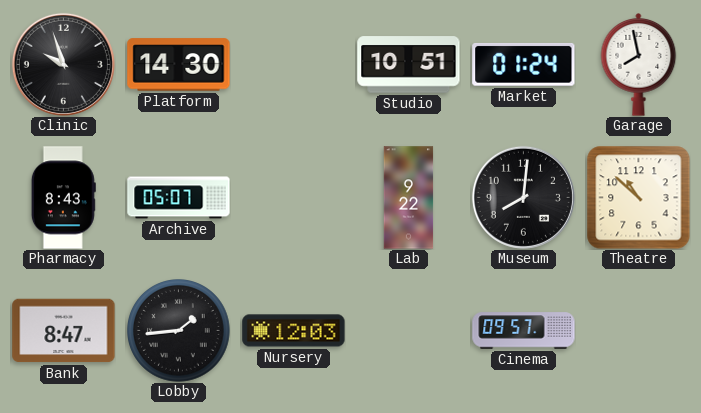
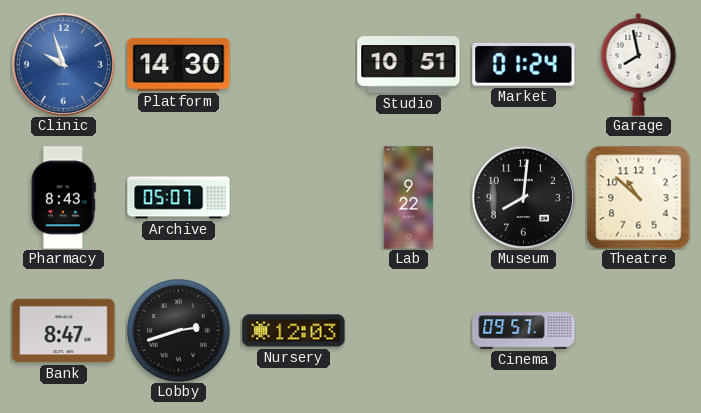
Clinic dial: black -> blue (63, 64)
Lobby: 1:44 -> 2:42 (179, 331)
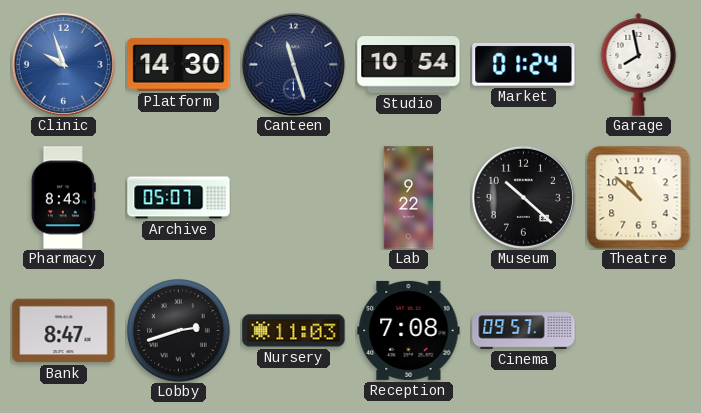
Canteen: none -> 11:27 (293, 64)
Studio: 10:51 -> 10:54 (409, 65)
Museum: 8:01 -> 10:22 (523, 197)
Nursery: 12:03 -> 11:03 (294, 331)
Reception: none -> 7:08 (409, 330)
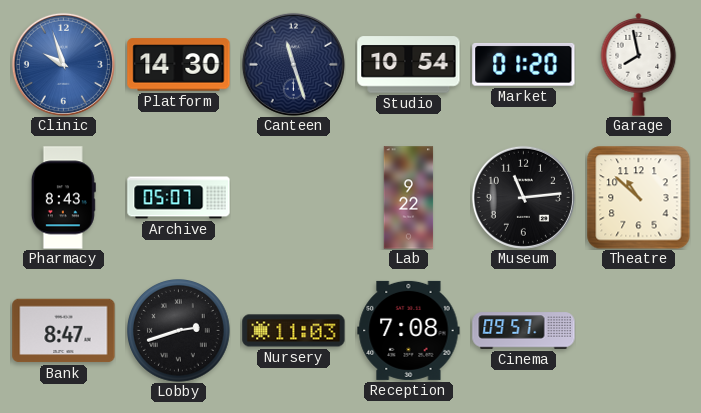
Market: 01:24 -> 01:20 (524, 64)
Museum: 10:22 -> 11:14 (523, 197)
